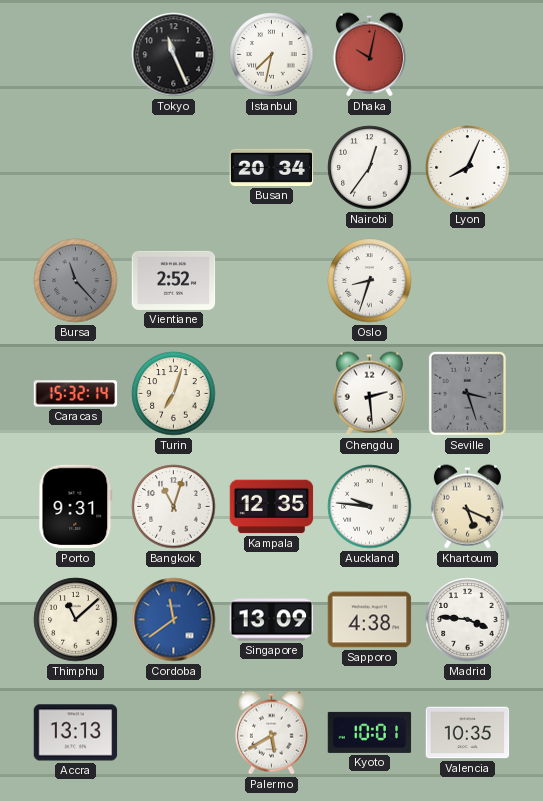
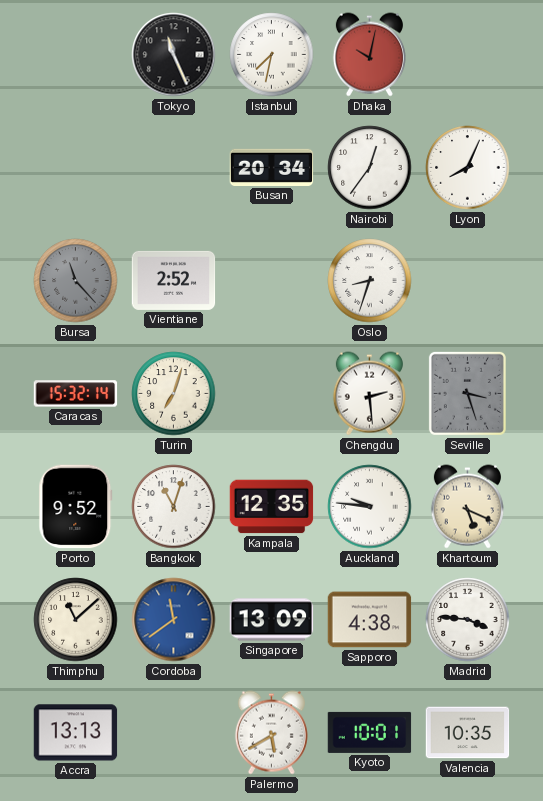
Porto: 9:31 -> 9:52 (76, 507)
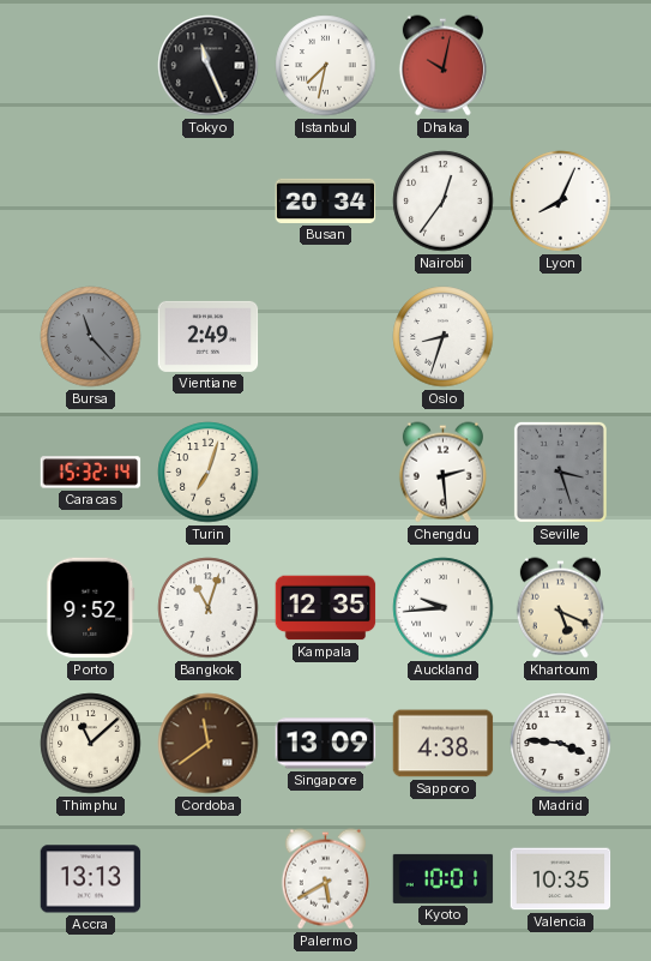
Vientiane: 2:52 -> 2:49 (209, 336)
Auckland: 9:46 -> 9:44 (444, 608)
Cordoba dial: blue -> brown (209, 744)
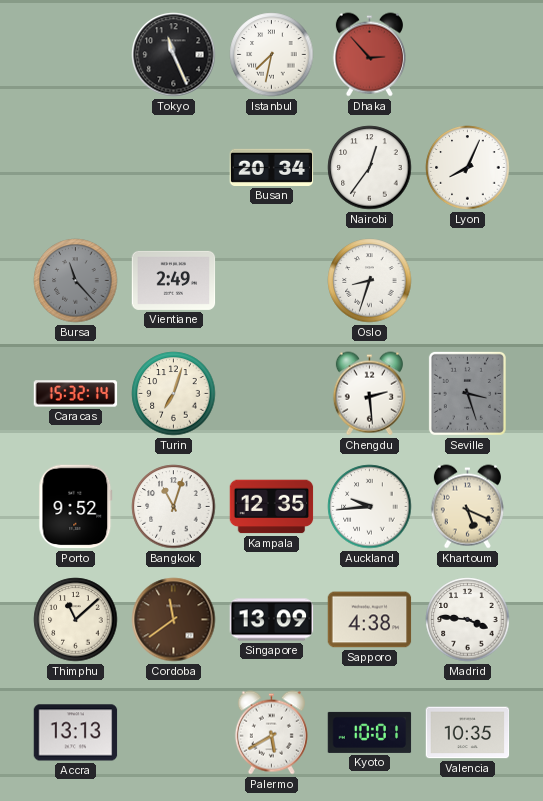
Dhaka: 10:02 -> 2:53 (369, 55)
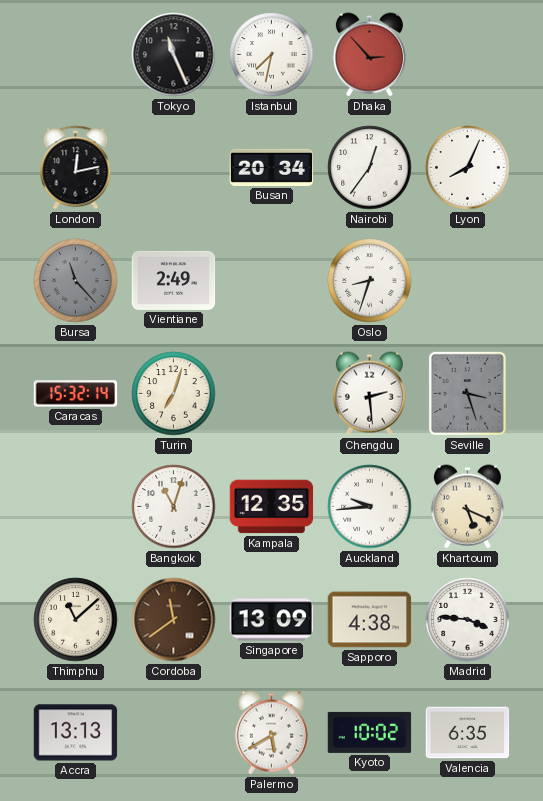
London: none -> 12:13 (76, 168)
Porto: 9:52 -> none (76, 507)
Kyoto: 10:01 -> 10:02 (370, 732)
Valencia: 10:35 -> 6:35 (468, 733)
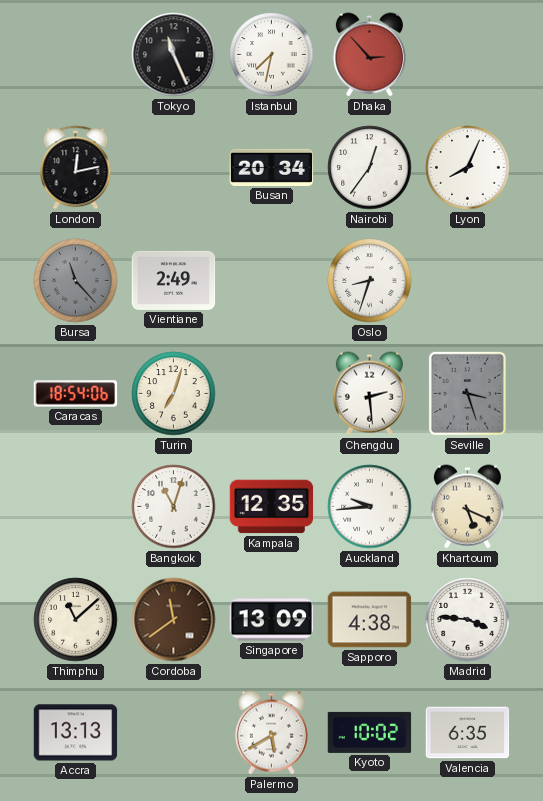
Caracas: 15:32 -> 18:54 (76, 394)
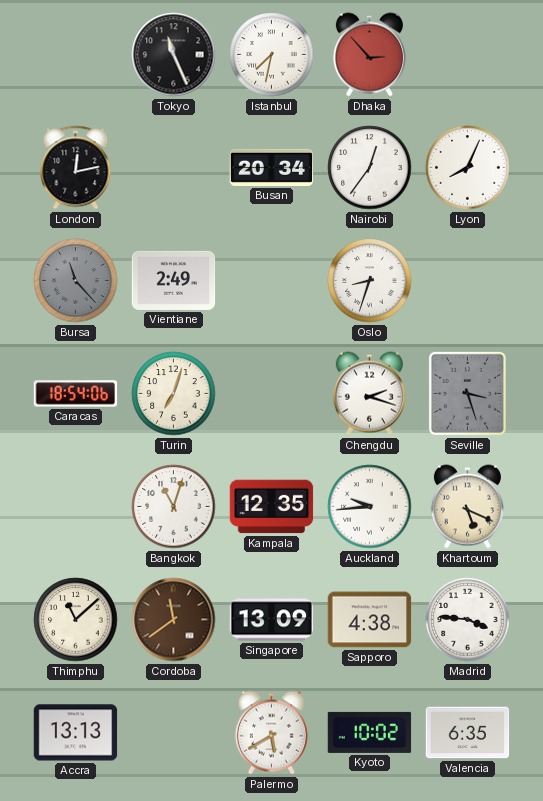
Chengdu: 2:29 -> 2:18 (369, 394)
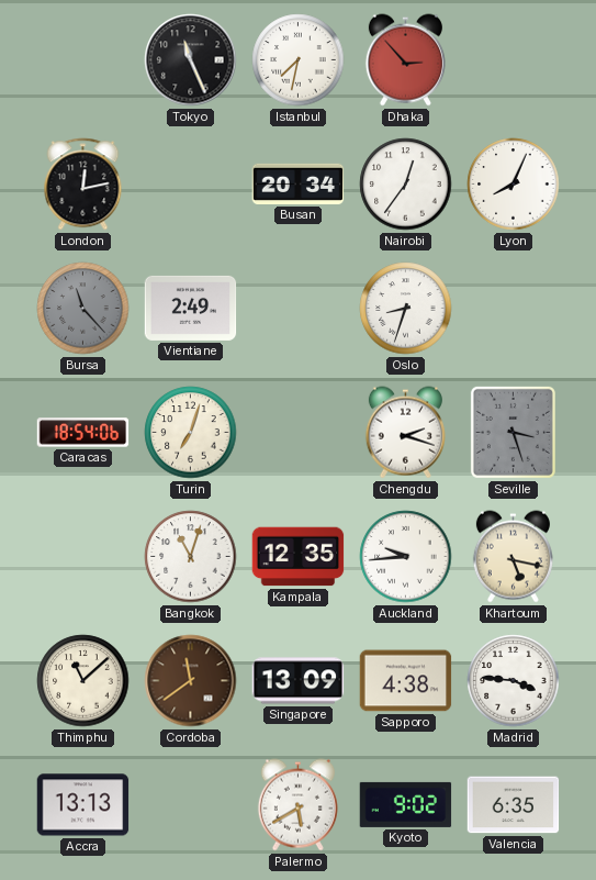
Khartoum: 5:19 -> 5:17 (513, 557)
Kyoto: 10:02 -> 9:02 (406, 804)
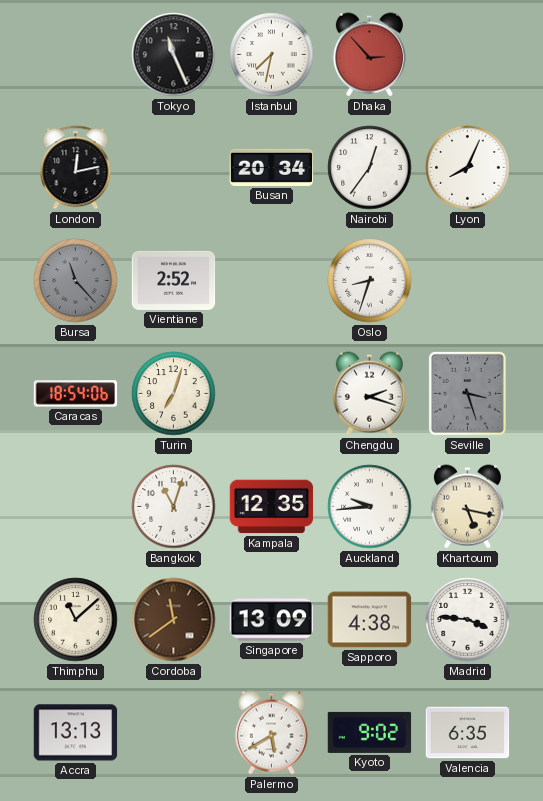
Vientiane: 2:49 -> 2:52 (174, 280)
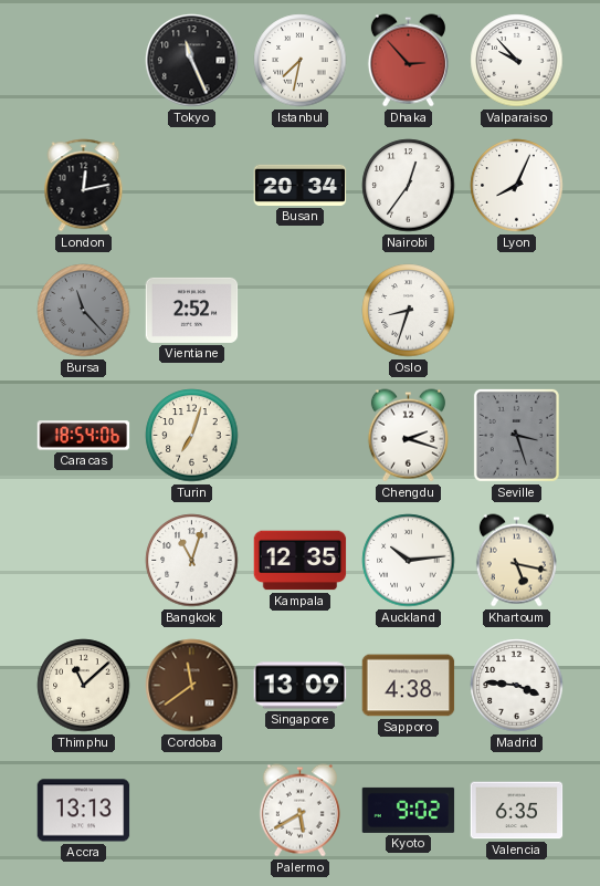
Valparaiso: none -> 9:53 (517, 61)
Auckland: 9:44 -> 10:14 (409, 561)
